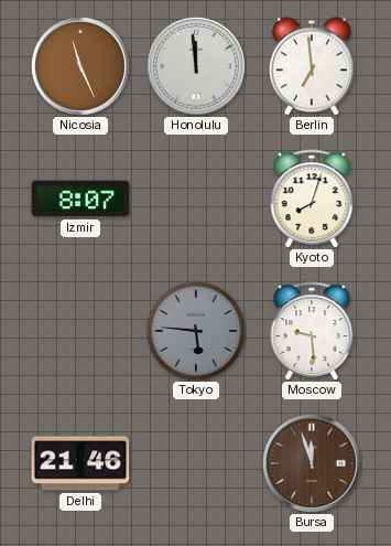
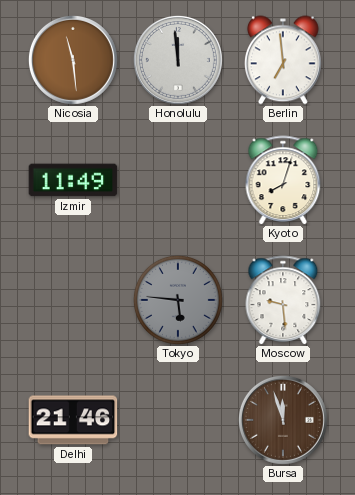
Nicosia: 11:26 -> 11:29 (73, 60)
Izmir: 8:07 -> 11:49 (73, 180)
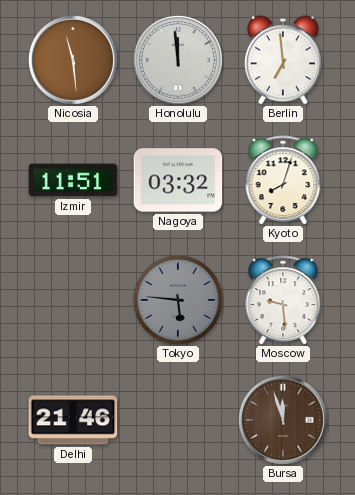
Izmir: 11:49 -> 11:51 (73, 180)
Nagoya: none -> 03:32 (178, 180)
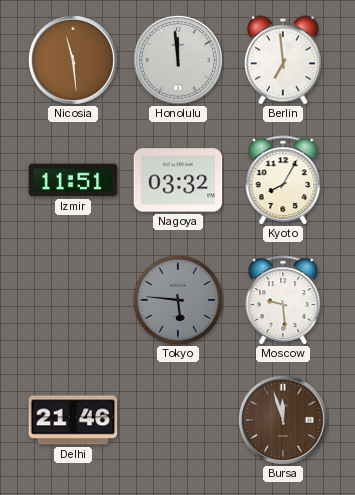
Kyoto: 8:03 -> 8:05 (283, 180)
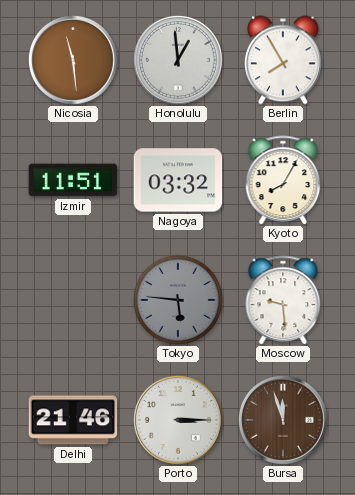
Honolulu: 11:59 -> 12:59 (178, 60)
Berlin: 6:59 -> 7:55 (283, 60)
Porto: none -> 3:15 (178, 420)
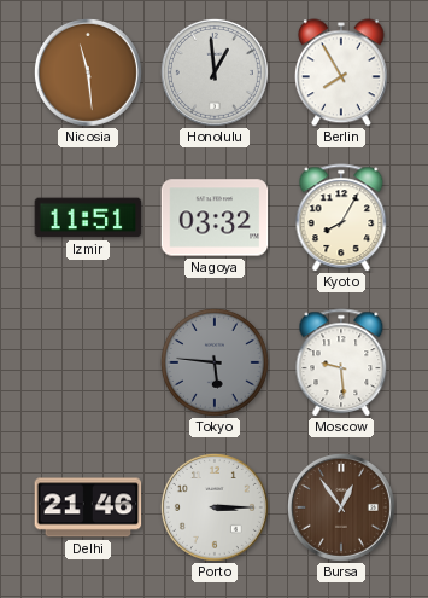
Bursa: 11:57 -> 12:54 (341, 507)
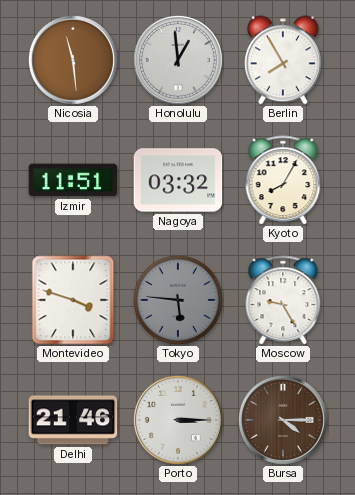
Montevideo: none -> 3:48 (73, 300)
Moscow: 9:29 -> 9:25 (283, 300)
Bursa: 12:54 -> 4:15 (283, 420)
